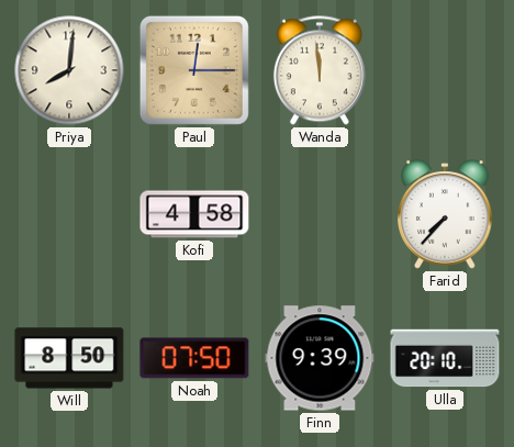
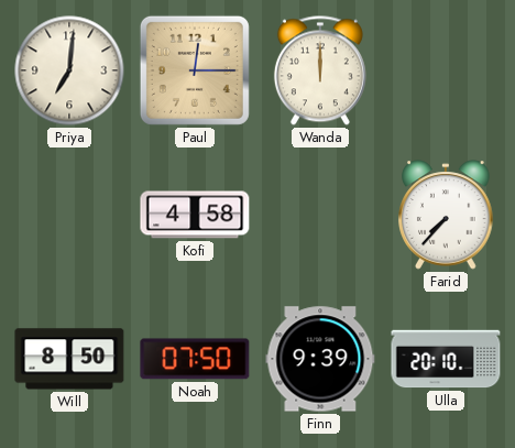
Priya: 8:01 -> 7:01 (69, 70)
Wanda: 11:59 -> 12:00 (320, 70)
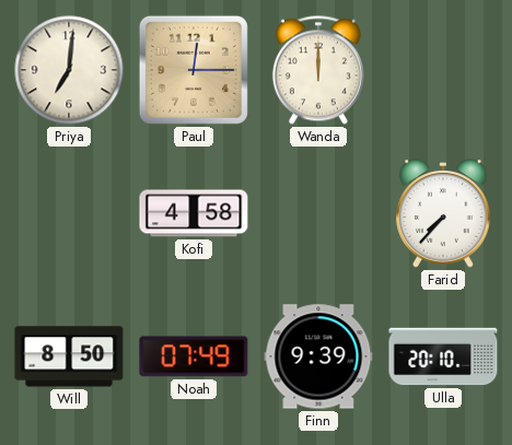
Noah: 07:50 -> 07:49 (194, 356)
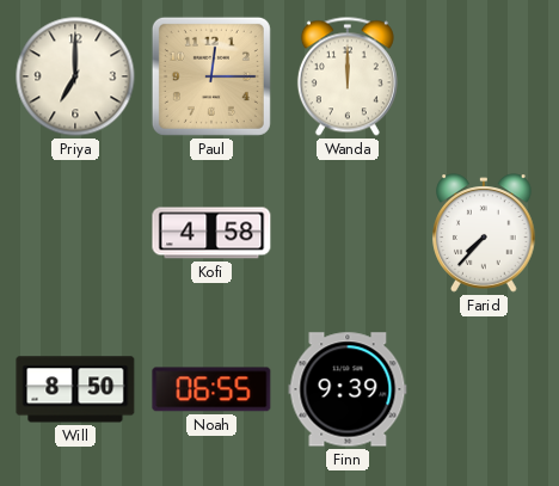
Priya: 7:01 -> 7:00 (75, 76)
Noah: 07:49 -> 06:55 (211, 389)
Ulla: 20:10 -> none (443, 356)
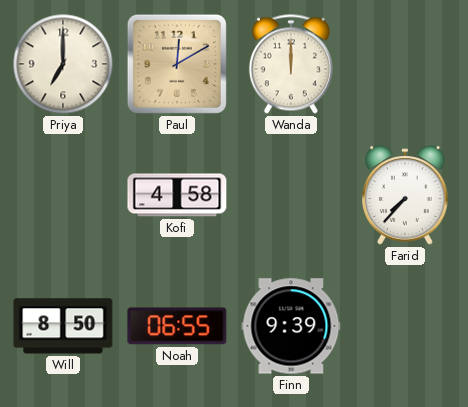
Paul: 12:15 -> 12:10 (177, 64)
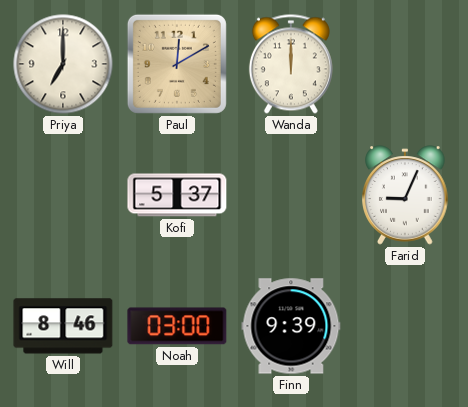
Kofi: 4:58 -> 5:37 (177, 195)
Farid: 7:37 -> 9:04 (405, 195)
Will: 8:50 -> 8:46 (63, 326)
Noah: 06:55 -> 03:00 (177, 326)
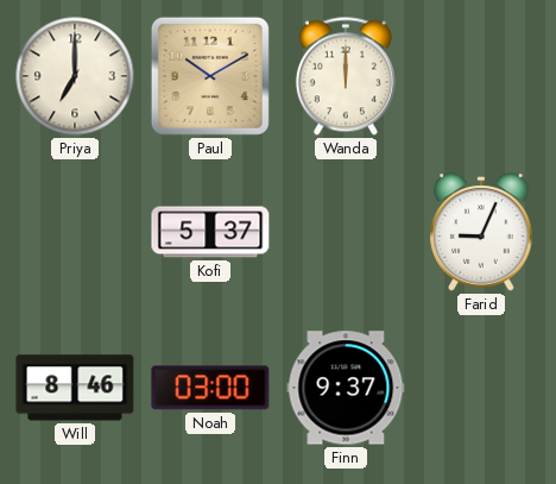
Paul: 12:10 -> 10:10 (210, 76)
Finn: 9:39 -> 9:37 (346, 388)
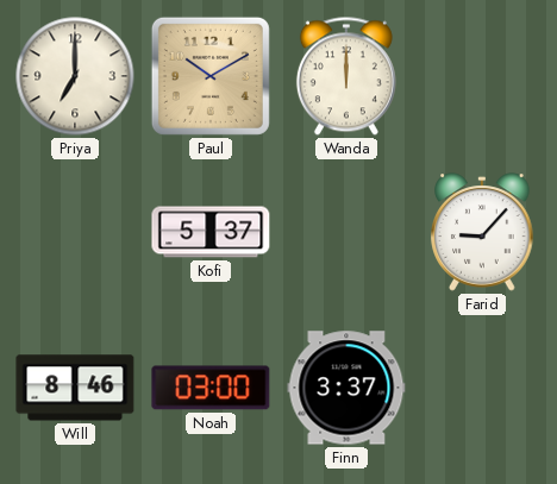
Farid: 9:04 -> 9:07 (482, 232)
Finn: 9:37 -> 3:37 (346, 388)
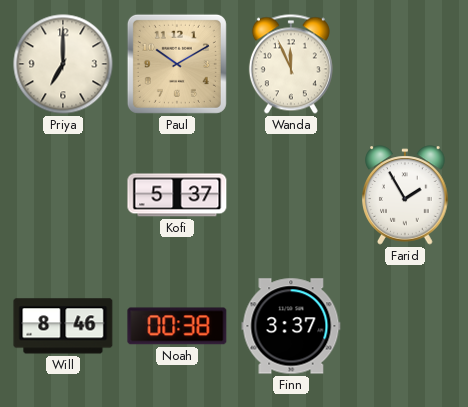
Wanda: 12:00 -> 11:56 (291, 64)
Farid: 9:07 -> 1:55 (405, 195)
Noah: 03:00 -> 00:38 (177, 326)
